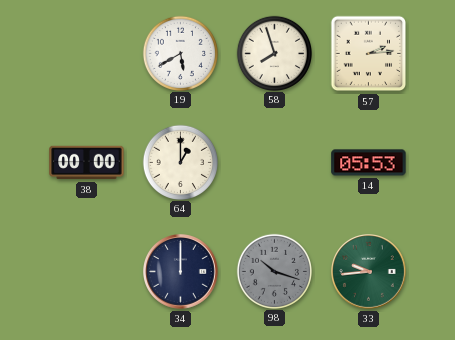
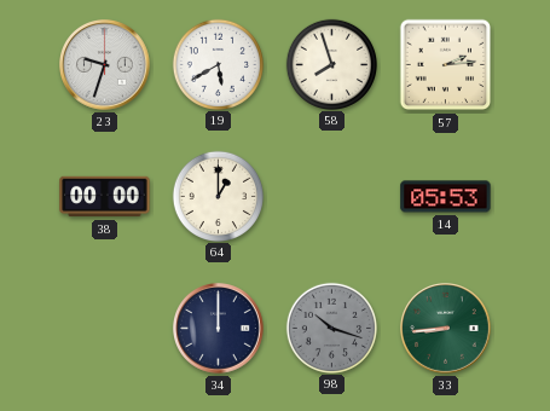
23: none -> 9:33 (105, 65)
33: 9:44 -> 8:44 (446, 329)
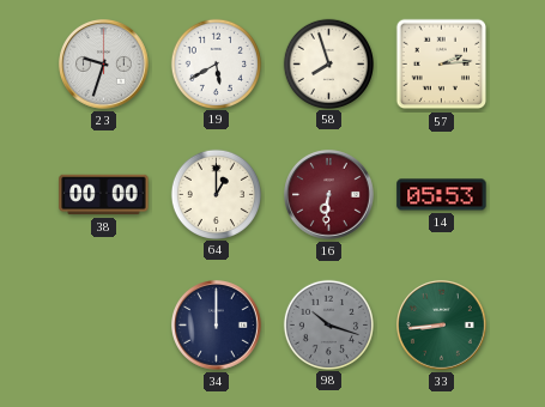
16: none -> 6:31 (329, 195)
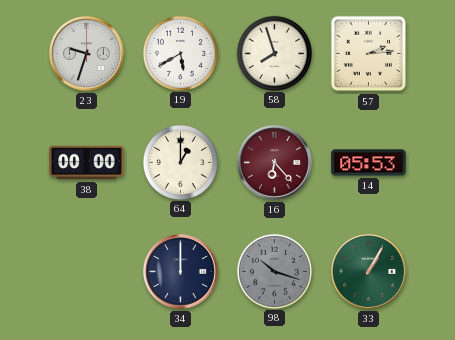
16: 6:31 -> 6:23 (275, 163)
33: 8:44 -> 1:05 (369, 272)
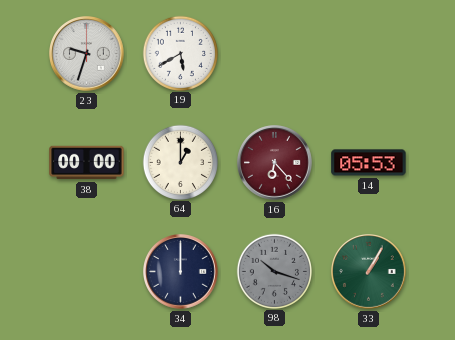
58: 7:57 -> none (274, 53)
57: 2:14 -> none (369, 54)
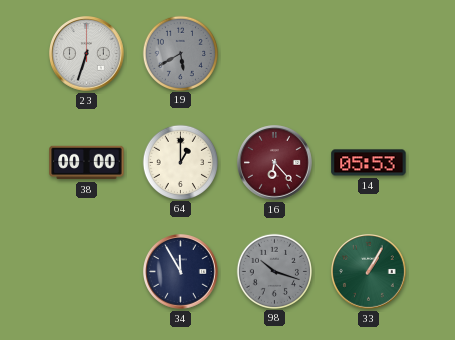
23: 9:33 -> 6:33 (87, 54)
19 dial: white -> grey (180, 53)
34: 12:00 -> 11:55 (181, 272)
